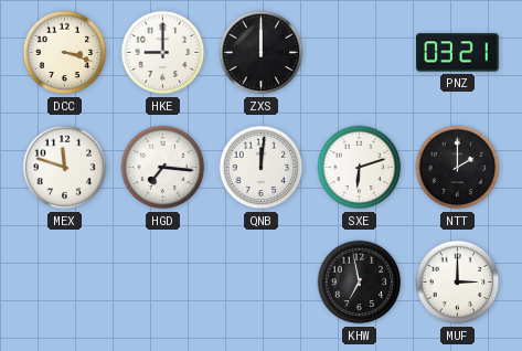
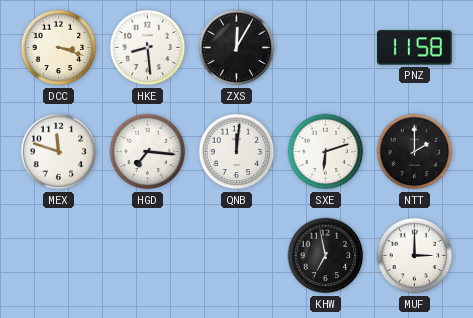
HKE: 9:00 -> 8:29 (148, 48)
ZXS: 12:00 -> 12:05 (237, 48)
PNZ: 03:21 -> 11:58 (415, 48)
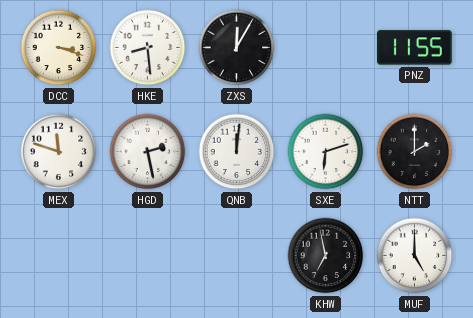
PNZ: 11:58 -> 11:55 (415, 48)
HGD: 7:16 -> 2:28 (148, 152)
MUF: 3:00 -> 5:00 (415, 256)
